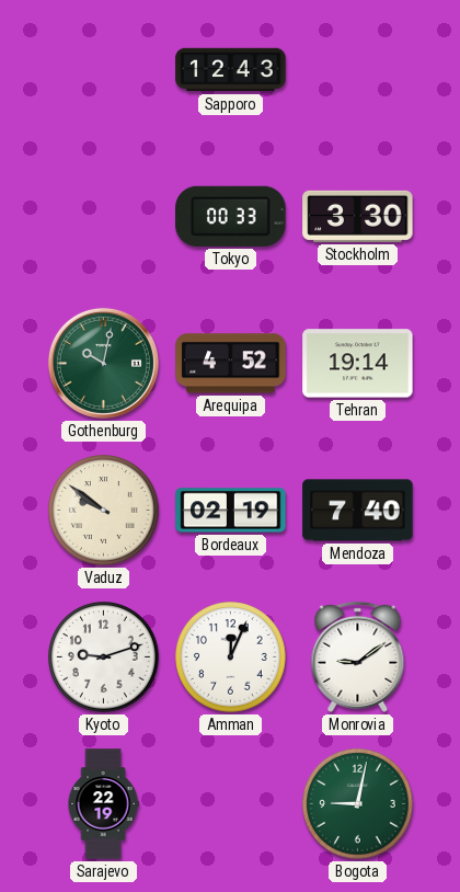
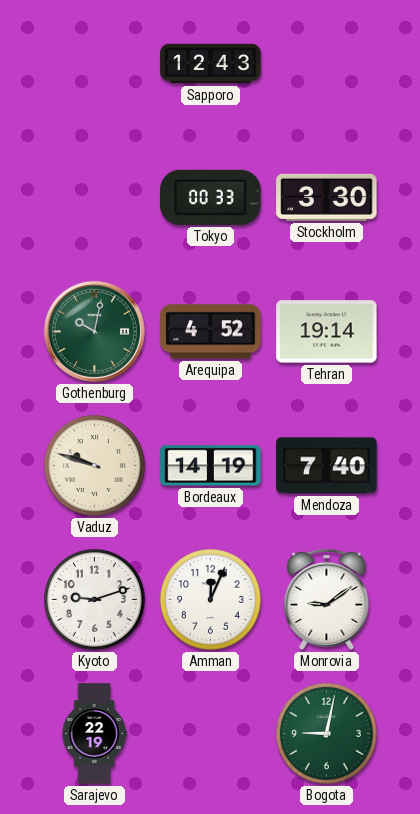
Vaduz: 9:51 -> 9:48 (95, 466)
Bordeaux: 02:19 -> 14:19 (211, 466)
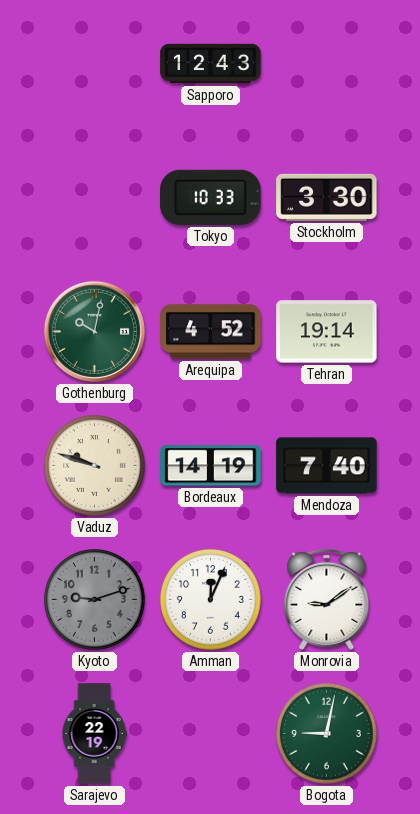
Tokyo: 00:33 -> 10:33 (211, 197)
Kyoto dial: white -> grey (95, 600)
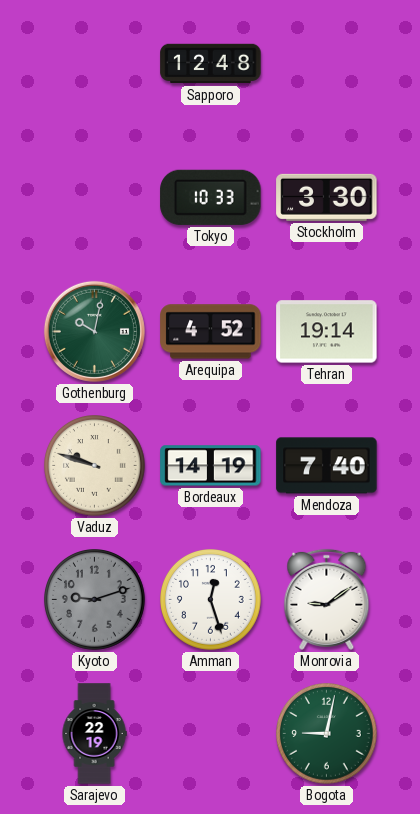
Sapporo: 12:43 -> 12:48 (211, 64)
Amman: 12:04 -> 12:27 (211, 600)
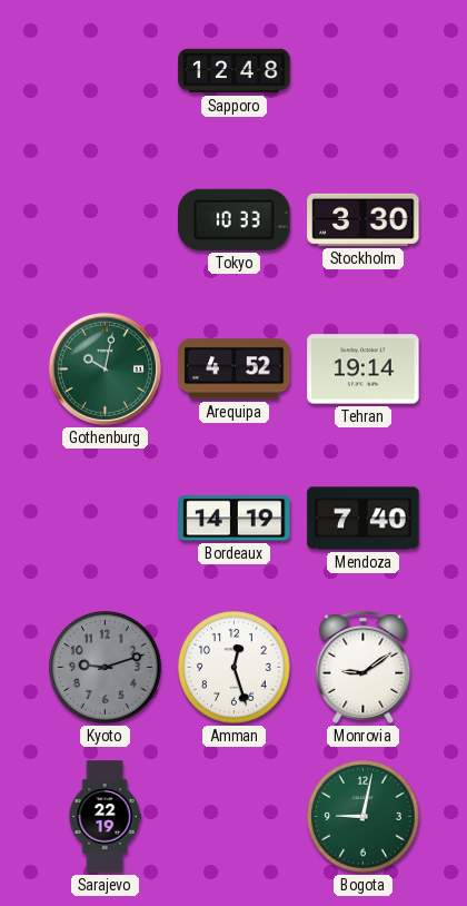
Vaduz: 9:48 -> none (95, 466)
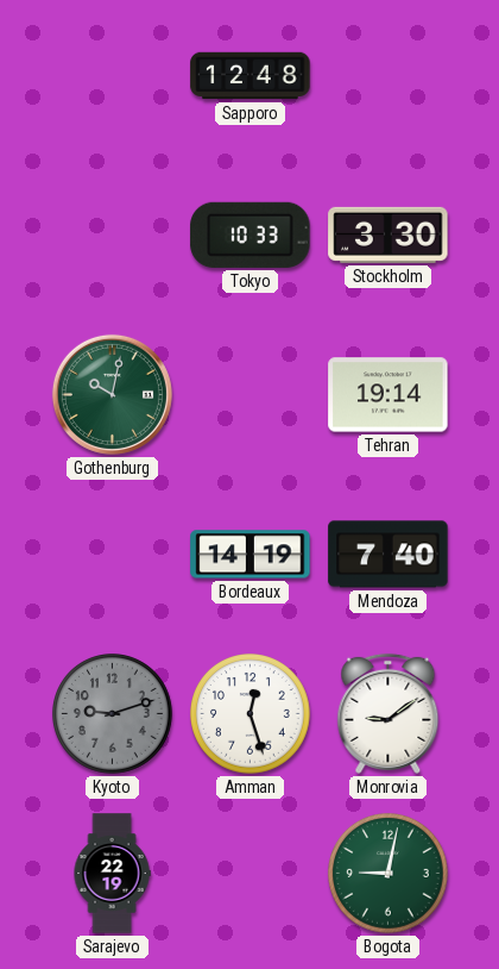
Arequipa: 4:52 -> none (235, 370)
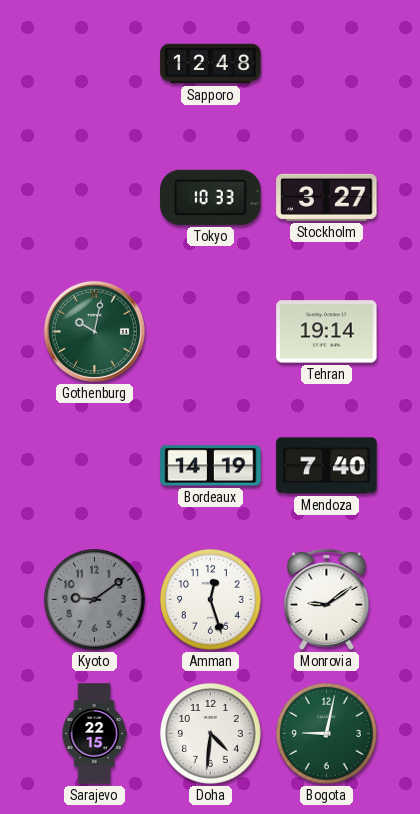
Stockholm: 3:30 -> 3:27 (327, 197)
Kyoto: 9:12 -> 9:09 (95, 600)
Sarajevo: 22:19 -> 22:15 (94, 734)
Doha: none -> 4:31 (211, 734)
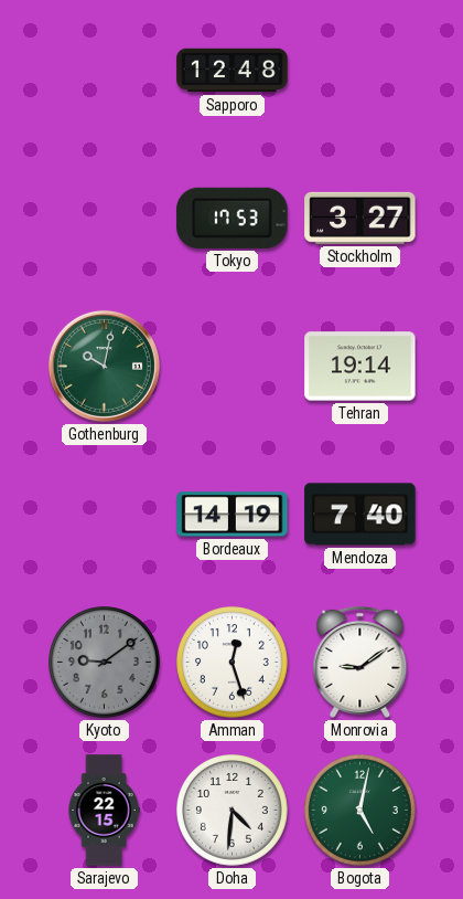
Tokyo: 10:33 -> 17:53 (233, 218)
Bogota: 9:02 -> 5:02 (360, 811)
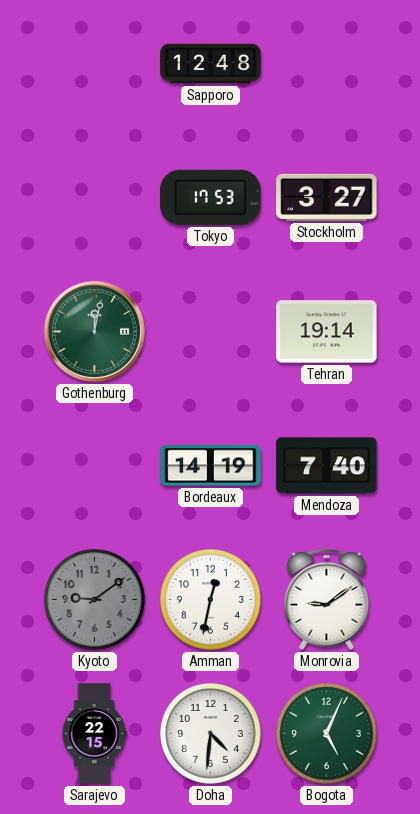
Gothenburg: 10:02 -> 12:02 (94, 331)
Amman: 12:27 -> 12:32 (211, 600)
Bogota: 5:02 -> 5:04 (327, 734)
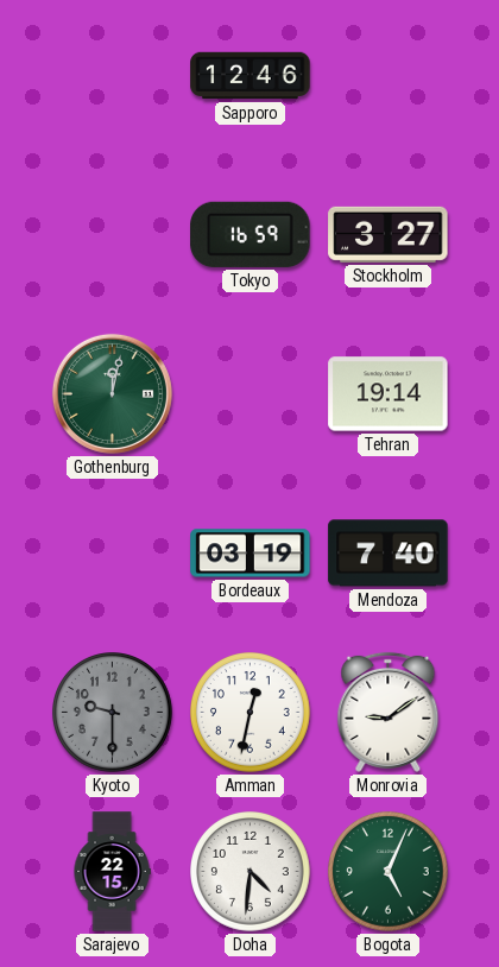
Sapporo: 12:48 -> 12:46 (251, 76)
Tokyo: 17:53 -> 16:59 (251, 234)
Bordeaux: 14:19 -> 03:19 (251, 554)
Kyoto: 9:09 -> 9:30 (113, 713)
